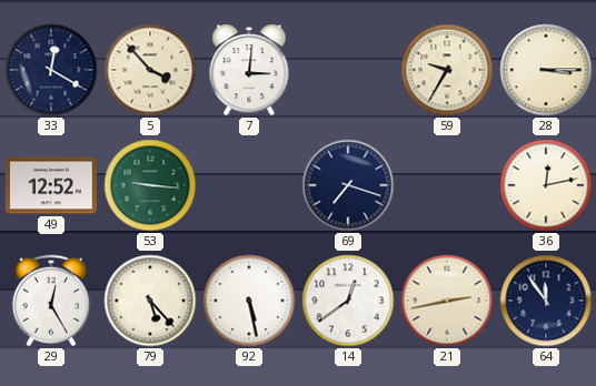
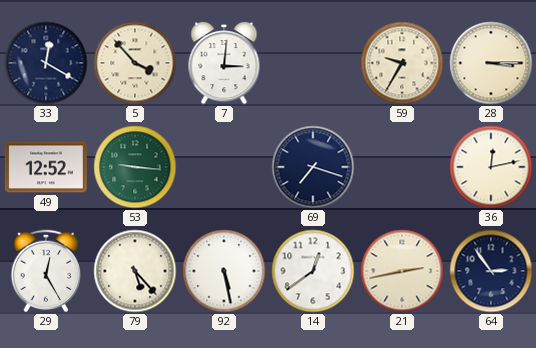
64: 11:54 -> 2:54 (491, 271)
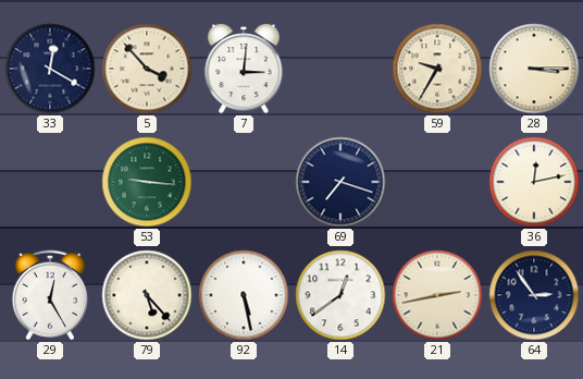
49: 12:52 -> none (46, 167)
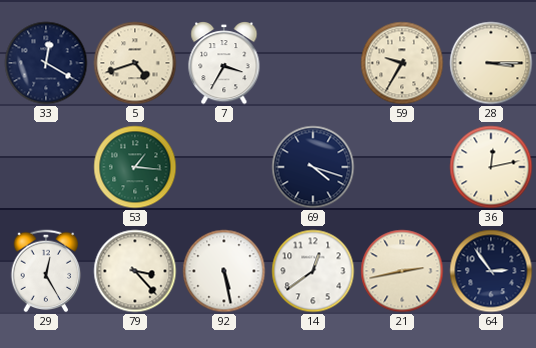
5: 3:53 -> 4:42 (135, 63)
7: 3:01 -> 3:35 (224, 64)
53: 9:16 -> 1:16 (135, 167)
69: 7:18 -> 4:18 (313, 167)
79: 5:23 -> 3:23 (135, 271)
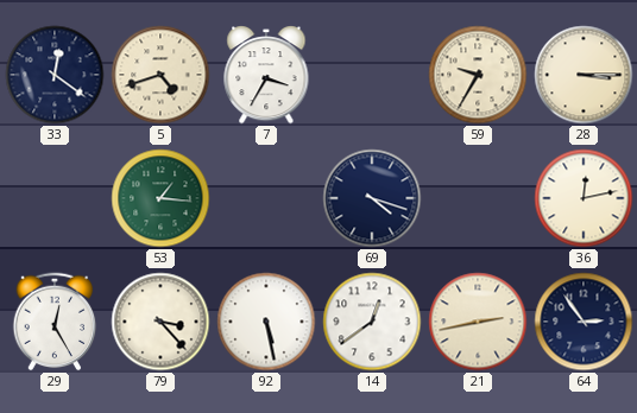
33: 12:20 -> 12:21 (55, 75)
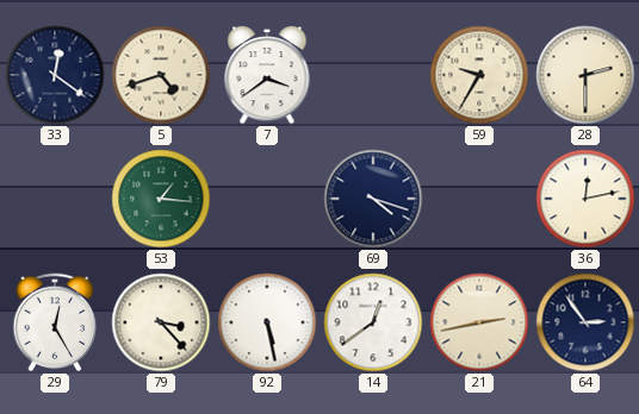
7: 3:35 -> 3:39 (267, 76)
28: 3:15 -> 2:30 (585, 75)
